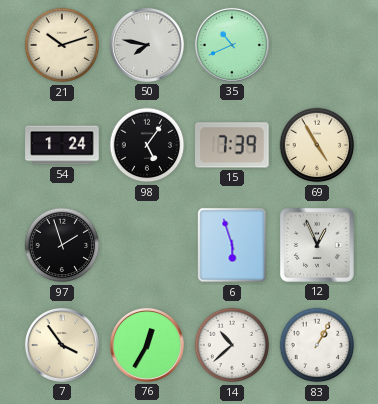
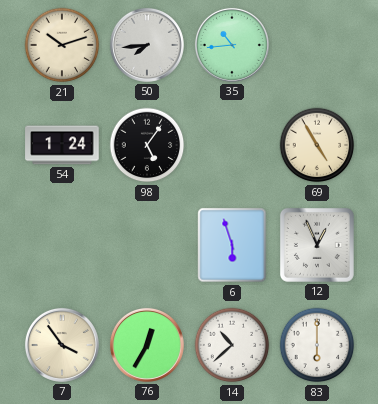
50: 7:47 -> 7:44 (147, 45)
35: 10:41 -> 10:44 (232, 45)
15: 7:39 -> none (232, 145)
97: 1:57 -> none (62, 245)
83: 1:05 -> 6:00 (317, 345)
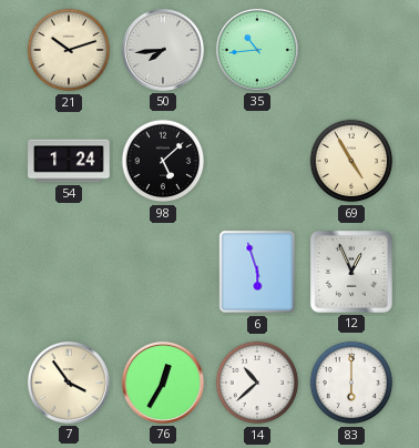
98: 5:06 -> 5:08 (163, 161)
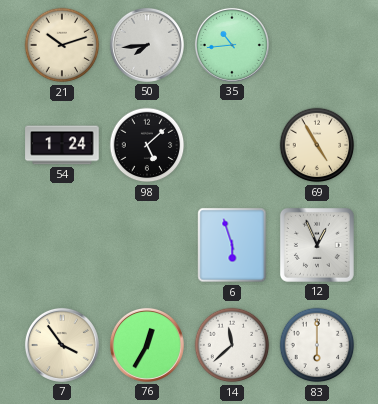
14: 10:38 -> 11:38 (232, 345)
